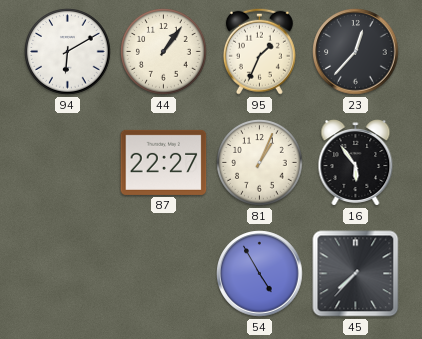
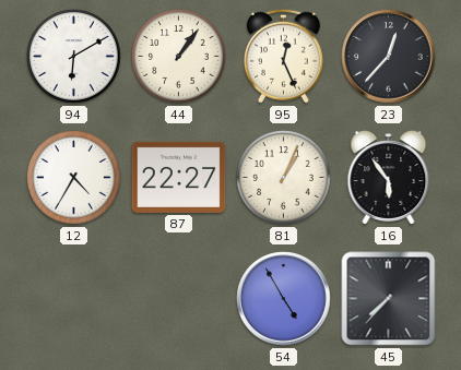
95: 1:34 -> 12:26 (283, 56)
12: none -> 4:35 (74, 178)
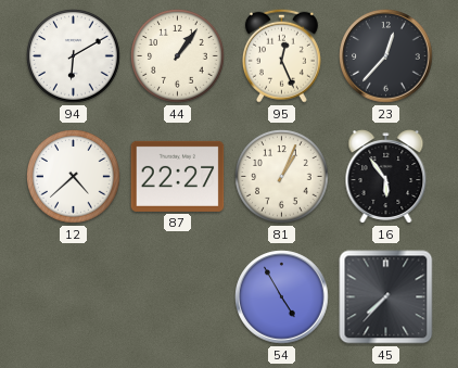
12: 4:35 -> 4:38 (74, 177)
